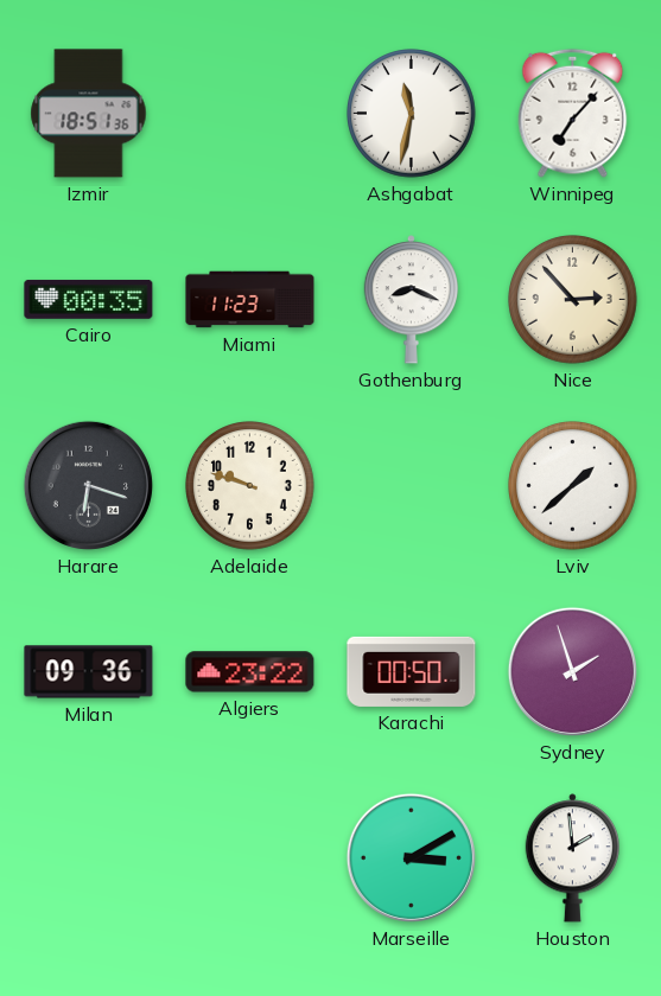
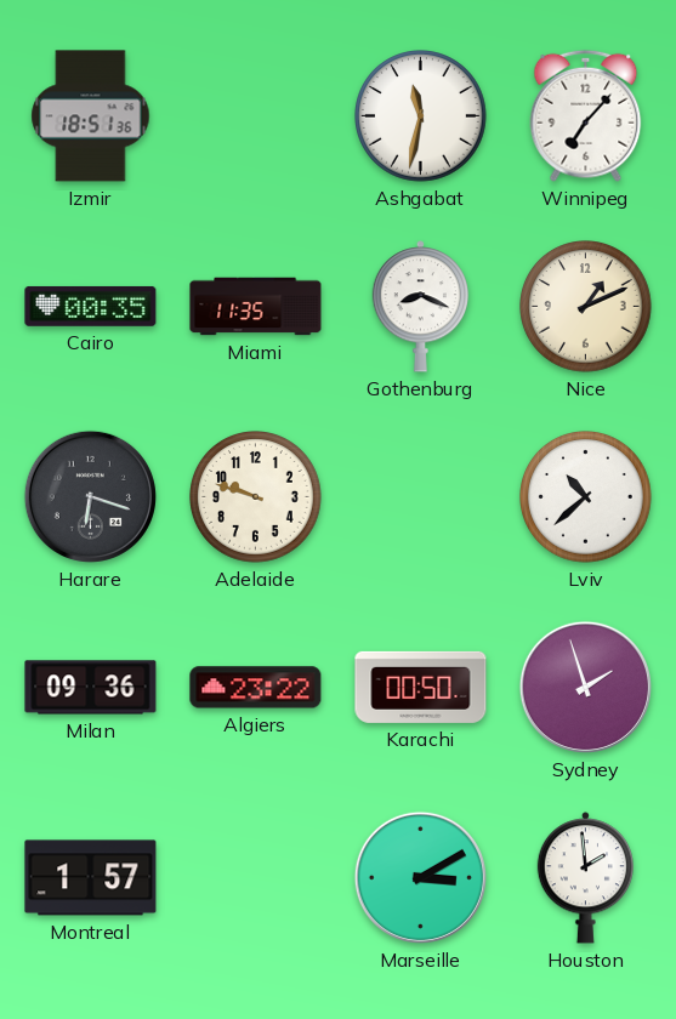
Miami: 11:23 -> 11:35 (256, 307)
Nice: 2:53 -> 1:11 (586, 307)
Lviv: 1:38 -> 10:38 (586, 497)
Montreal: none -> 1:57 (91, 878)
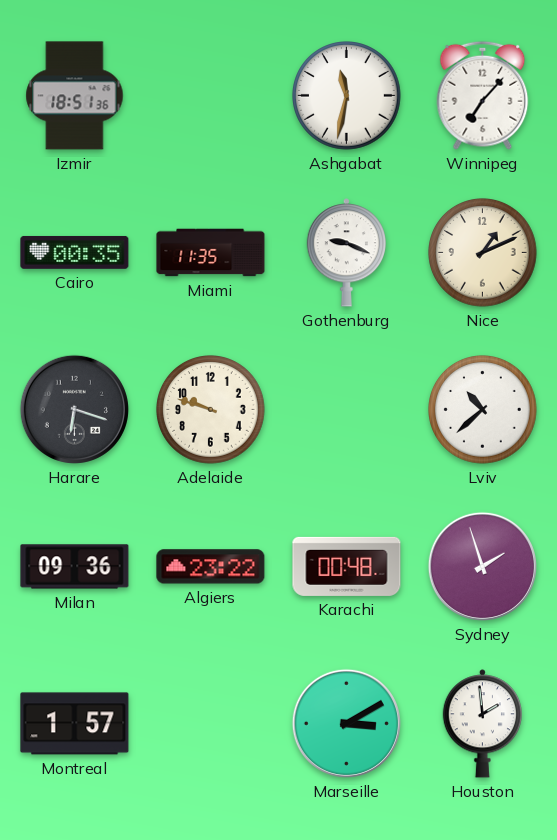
Gothenburg: 8:19 -> 9:19 (346, 253)
Karachi: 00:50 -> 00:48 (347, 566)
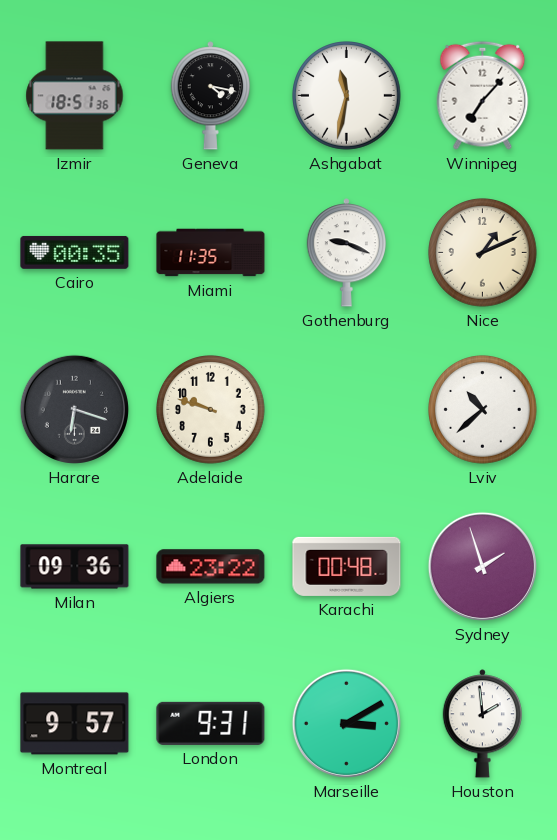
Geneva: none -> 4:17 (210, 96)
Montreal: 1:57 -> 9:57 (75, 724)
London: none -> 9:31 (211, 723)
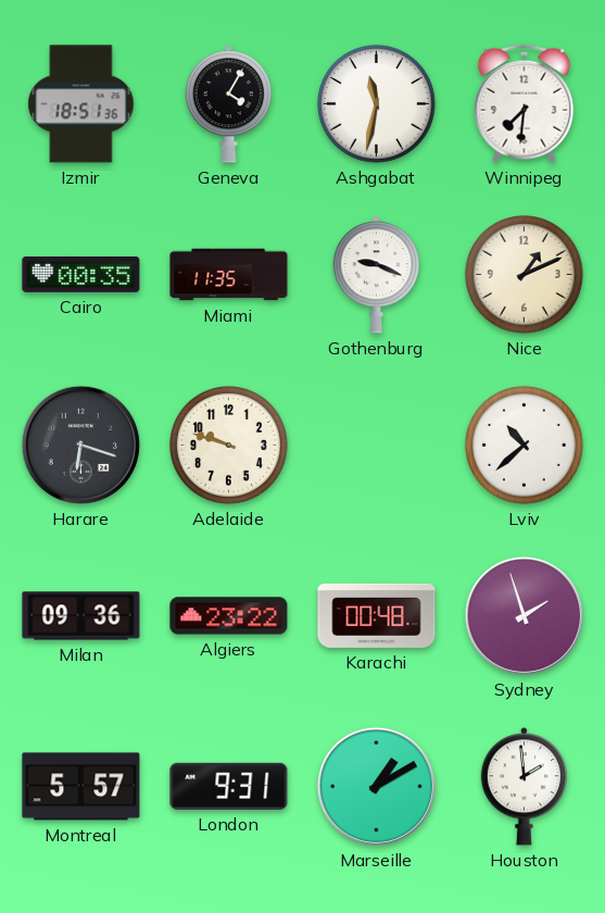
Geneva: 4:17 -> 4:05 (228, 104)
Winnipeg: 7:07 -> 7:31 (525, 103)
Montreal: 9:57 -> 5:57 (81, 787)
Marseille: 3:10 -> 1:10 (376, 786)
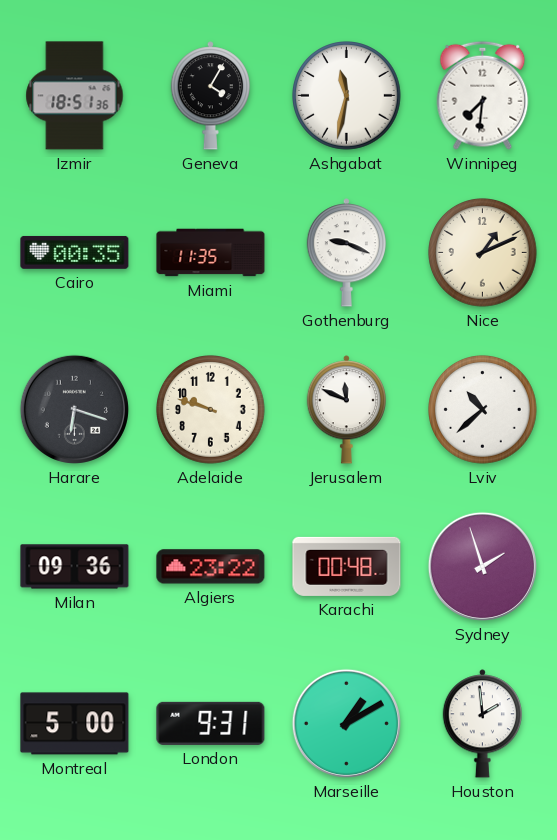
Jerusalem: none -> 11:49 (346, 410)
Montreal: 5:57 -> 5:00 (75, 724)
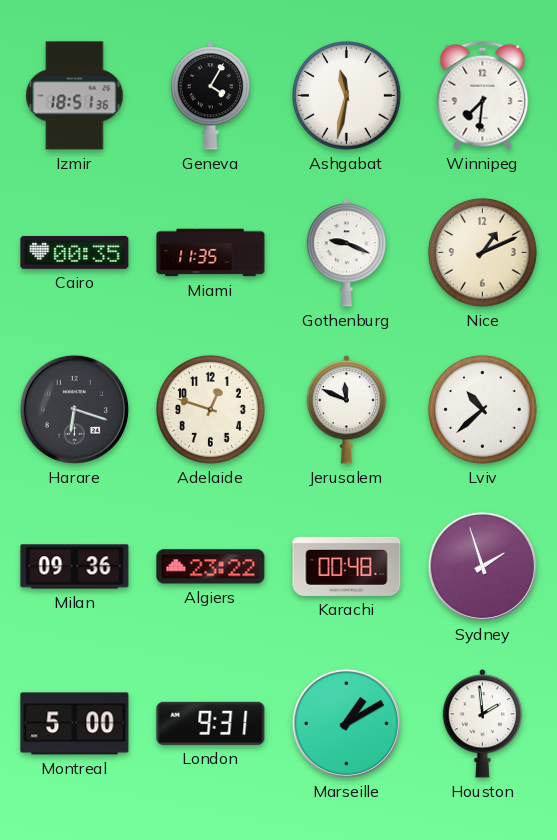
Adelaide: 9:48 -> 12:48 (211, 410)
